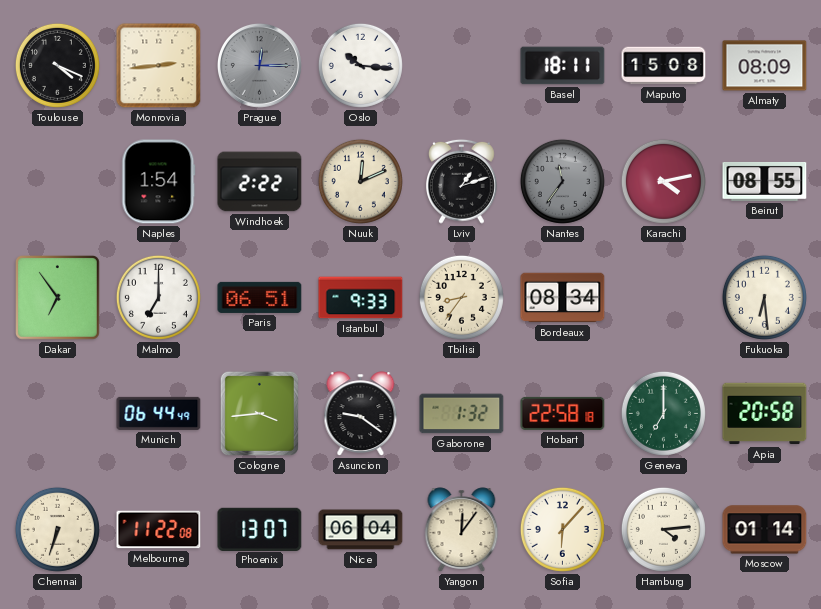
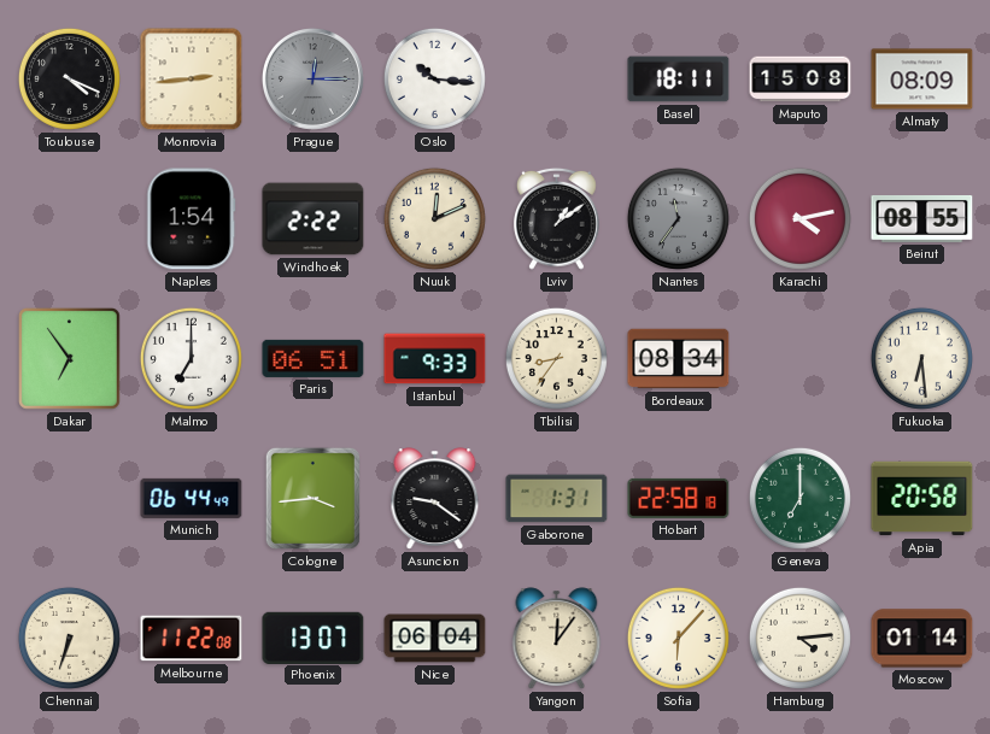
Lviv: 1:12 -> 1:09 (557, 218)
Gaborone: 1:32 -> 1:31 (557, 499)
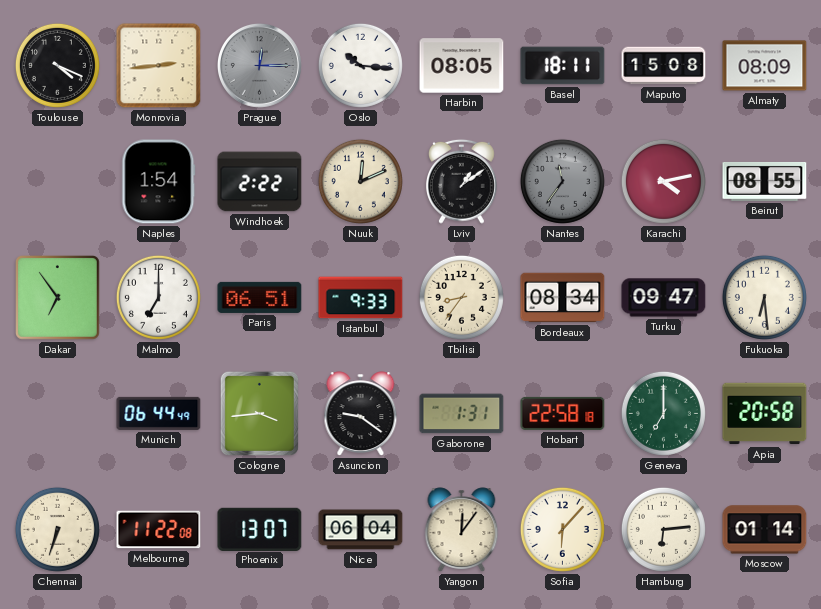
Harbin: none -> 08:05 (462, 66)
Turku: none -> 09:47 (664, 298)
Hamburg: 4:14 -> 6:14 (663, 529)
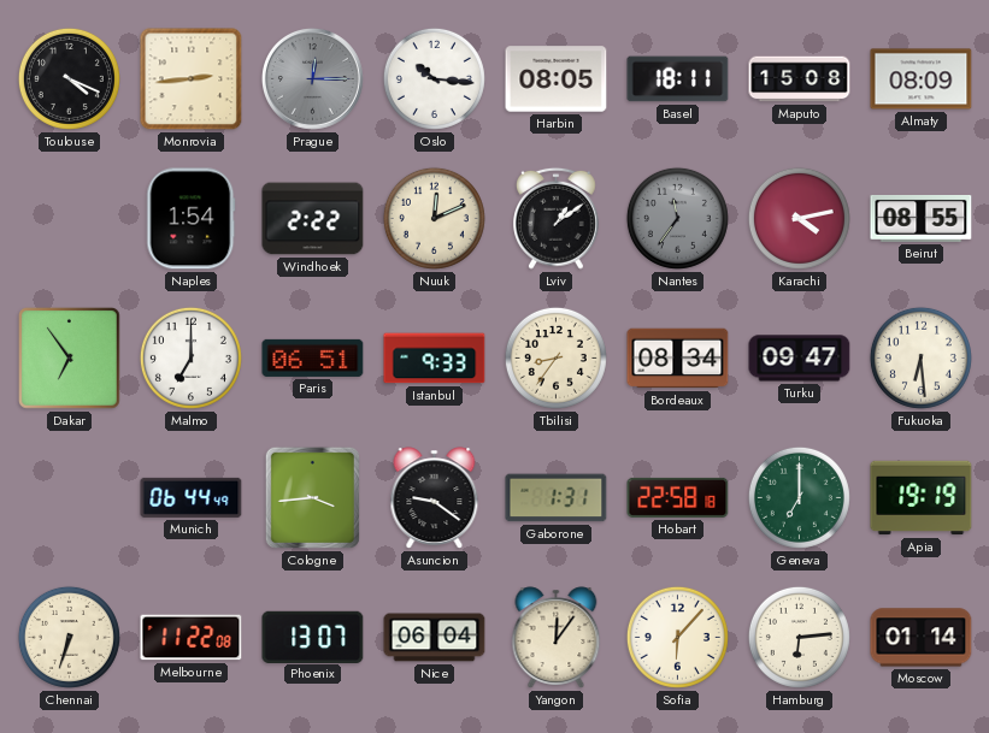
Apia: 20:58 -> 19:19 (922, 498)
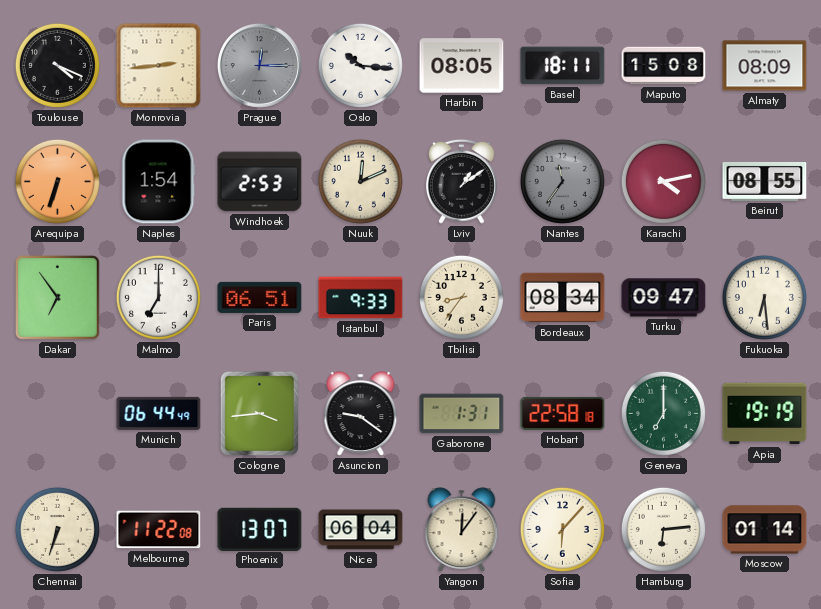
Arequipa: none -> 6:33 (57, 181)
Windhoek: 2:22 -> 2:53 (260, 182)
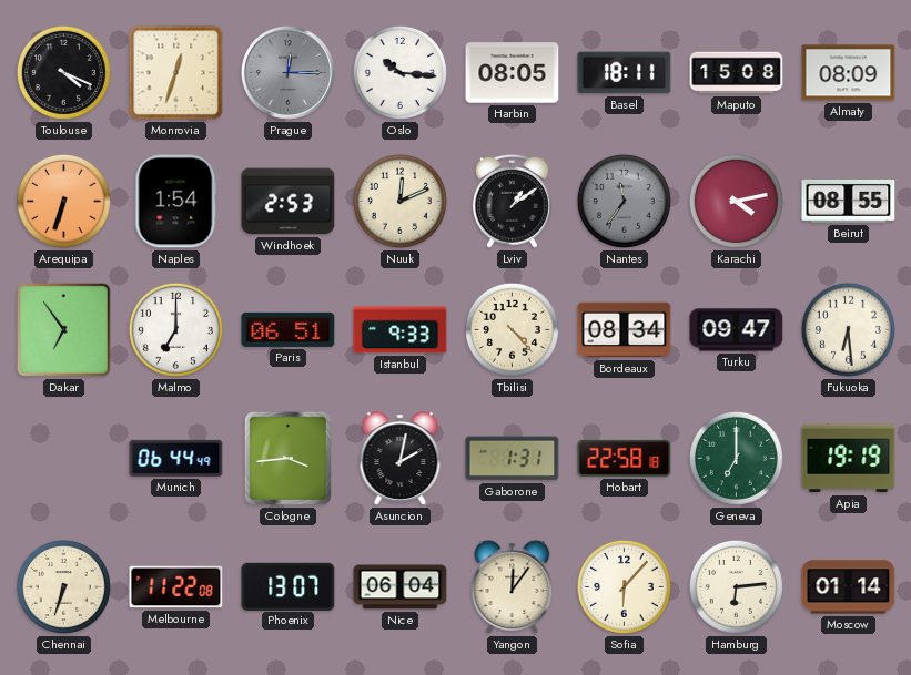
Monrovia: 2:44 -> 12:33 (176, 73)
Tbilisi: 8:36 -> 4:23 (512, 329)
Asuncion: 9:21 -> 2:02 (401, 459)
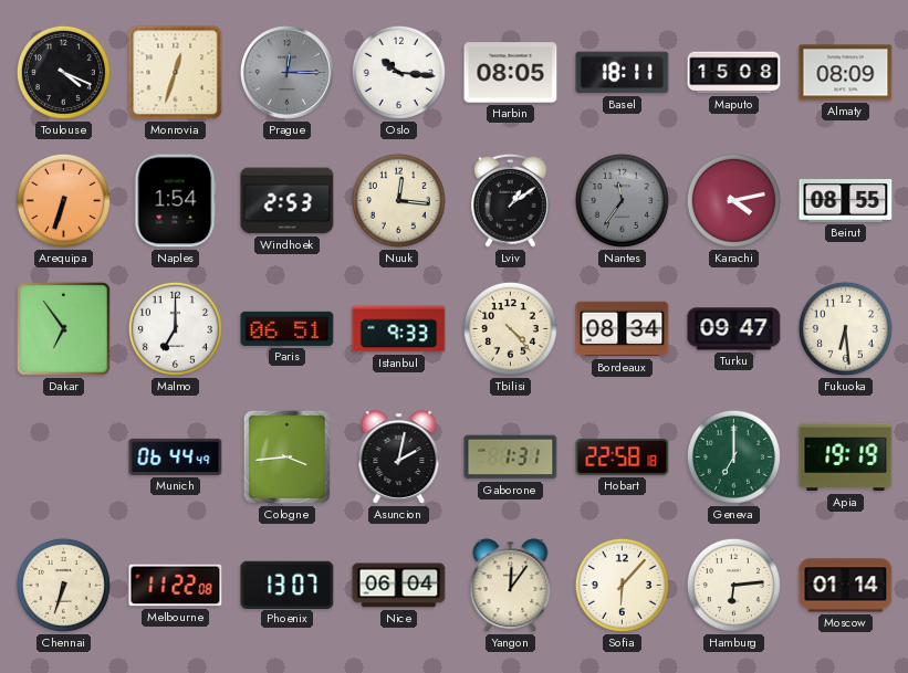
Nuuk: 12:11 -> 12:16 (398, 200)
